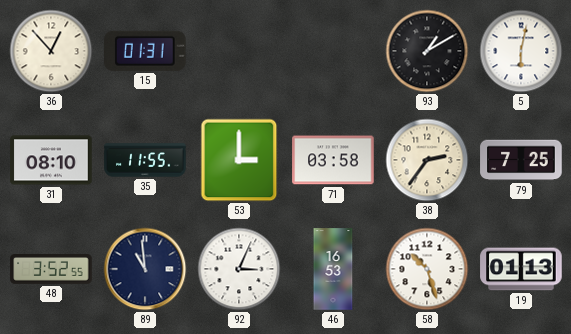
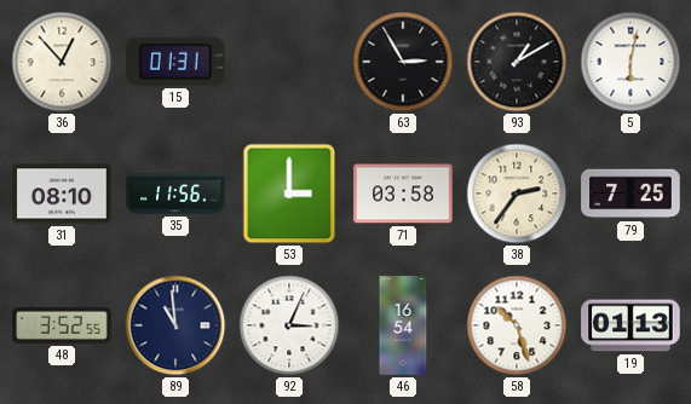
63: none -> 2:55 (403, 62)
35: 11:55 -> 11:56 (175, 194)
46: 16:53 -> 16:54 (403, 325)
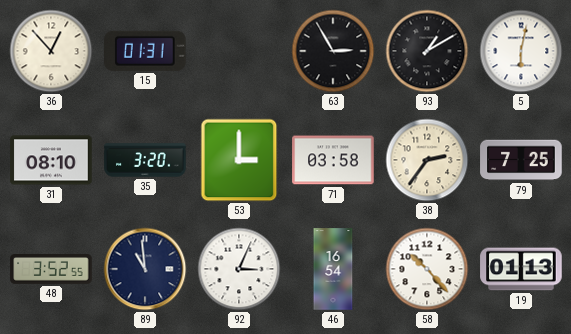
35: 11:56 -> 3:20 (145, 160)
58: 10:27 -> 10:23 (427, 269)
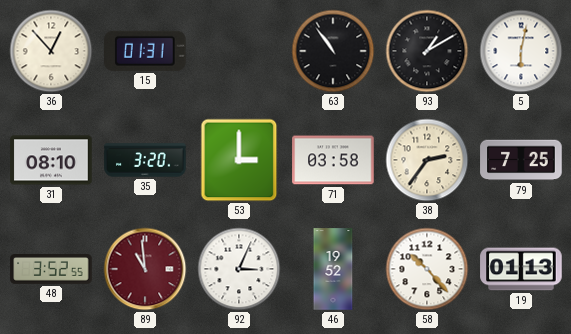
63: 2:55 -> 10:54 (333, 51)
89 dial: navy -> burgundy (145, 269)
46: 16:54 -> 19:52 (333, 269)
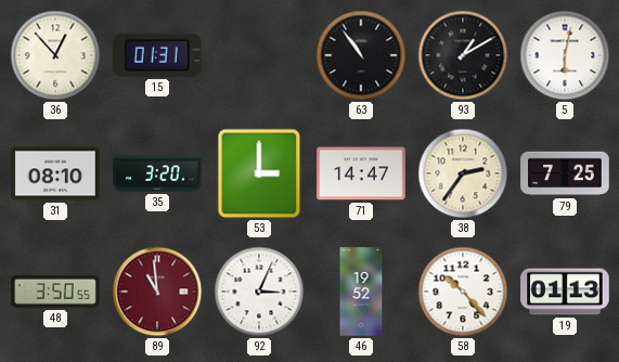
71: 03:58 -> 14:47 (361, 173)
48: 3:52 -> 3:50 (55, 293)
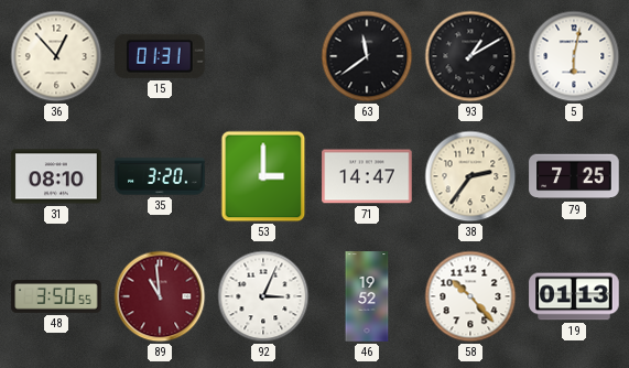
63: 10:54 -> 11:39 (367, 56)
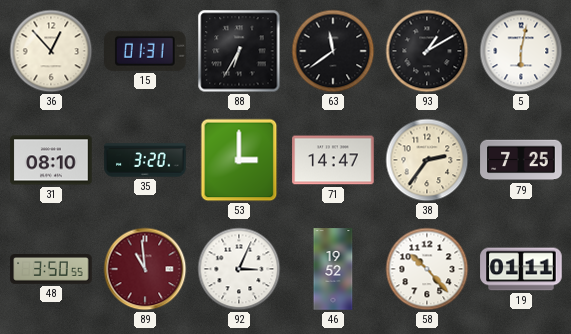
88: none -> 6:35 (239, 51)
19: 01:13 -> 01:11 (521, 269)
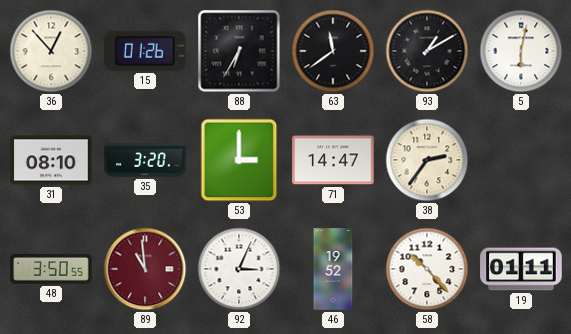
15: 01:31 -> 01:26 (146, 51)
79: 7:25 -> none (521, 160)
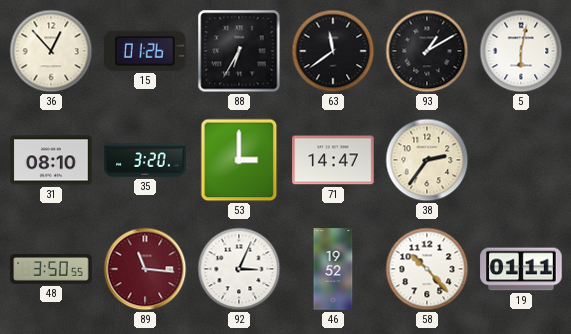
89: 10:59 -> 11:16 (145, 269)
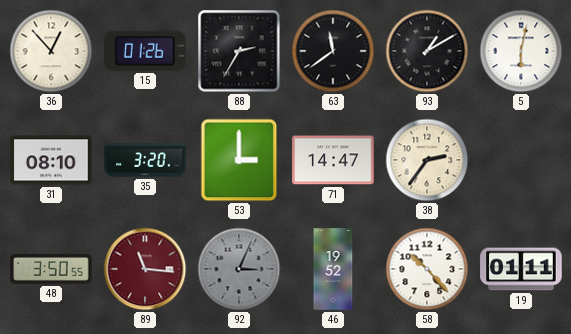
88: 6:35 -> 2:35 (239, 51)
92 dial: white -> grey (239, 269)
